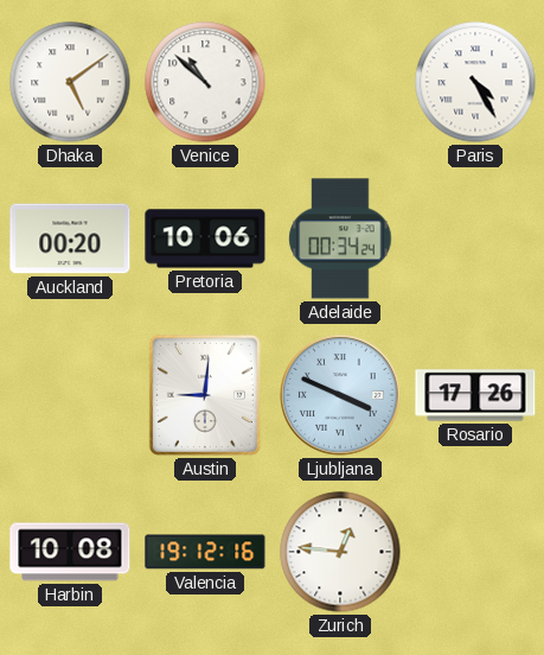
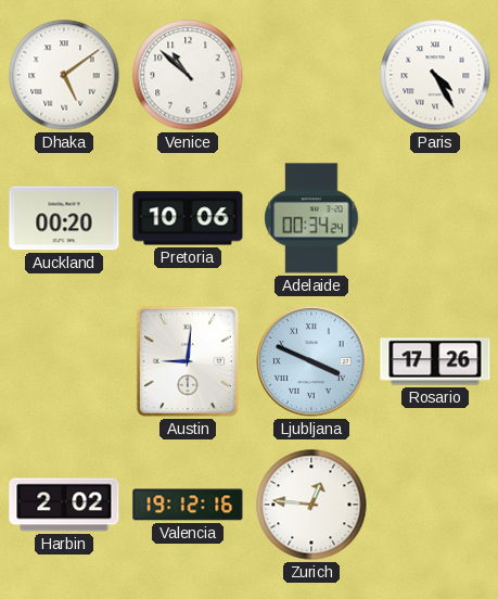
Harbin: 10:08 -> 2:02 (64, 505)
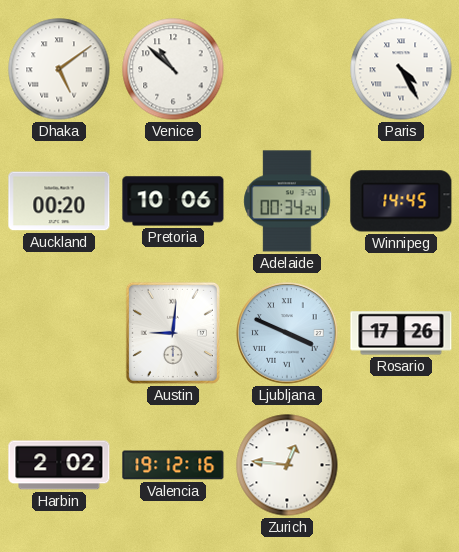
Winnipeg: none -> 14:45 (401, 201)
